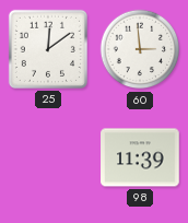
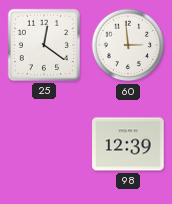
25: 12:09 -> 12:21 (44, 45)
98: 11:39 -> 12:39 (128, 144)
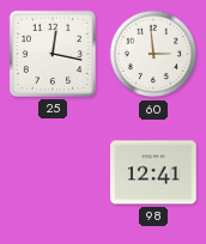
25: 12:21 -> 12:17 (53, 54)
98: 12:39 -> 12:41 (153, 172)
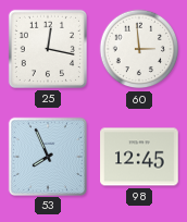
53: none -> 7:56 (47, 156)
98: 12:41 -> 12:45 (139, 157)
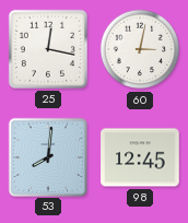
60: 2:59 -> 3:02 (140, 49)
53: 7:56 -> 8:01 (47, 156)
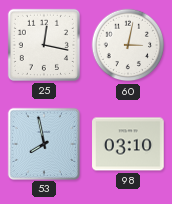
53: 8:01 -> 7:58 (43, 143)
98: 12:45 -> 03:10 (128, 144)
